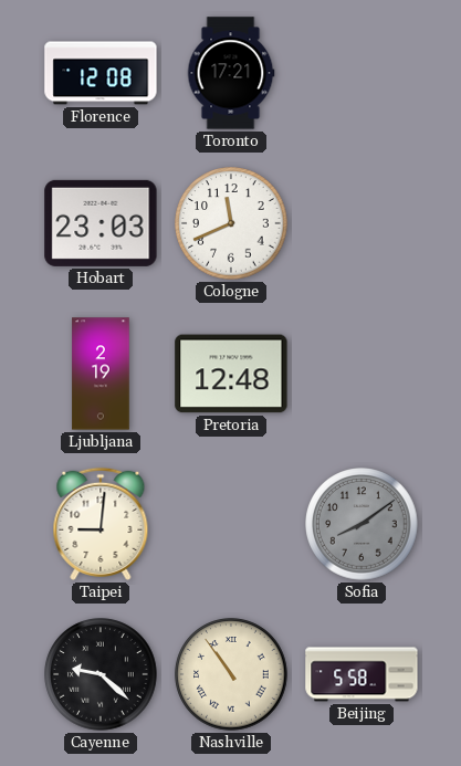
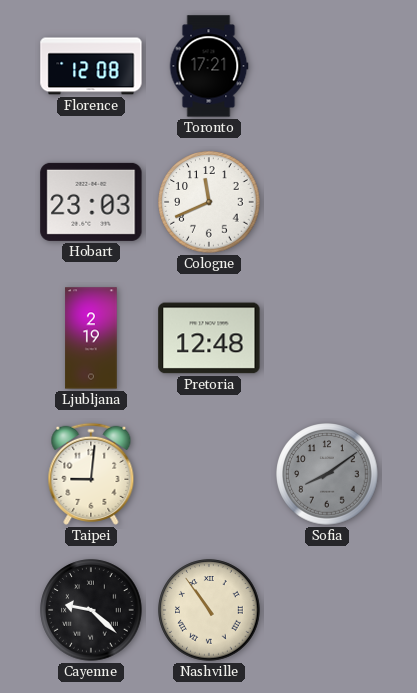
Beijing: 5:58 -> none (362, 674)
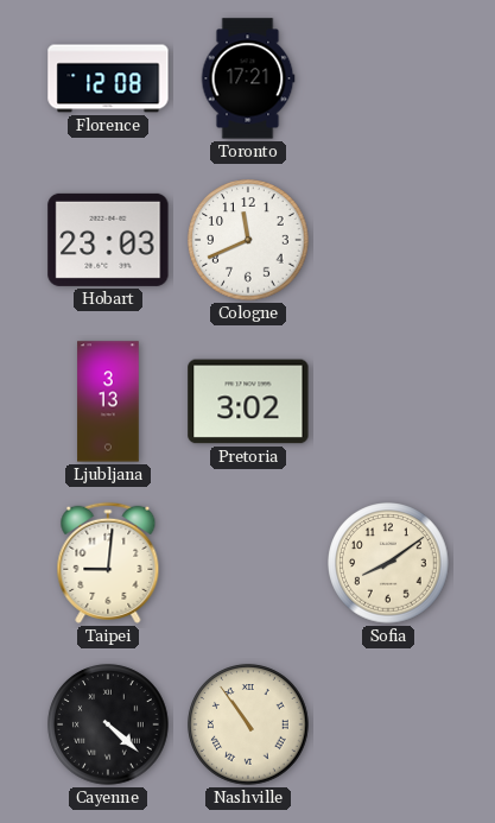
Ljubljana: 2:19 -> 3:13 (108, 401)
Pretoria: 12:48 -> 3:02 (248, 401)
Sofia dial: grey -> cream (388, 563)
Cayenne: 9:22 -> 4:22 (108, 724)
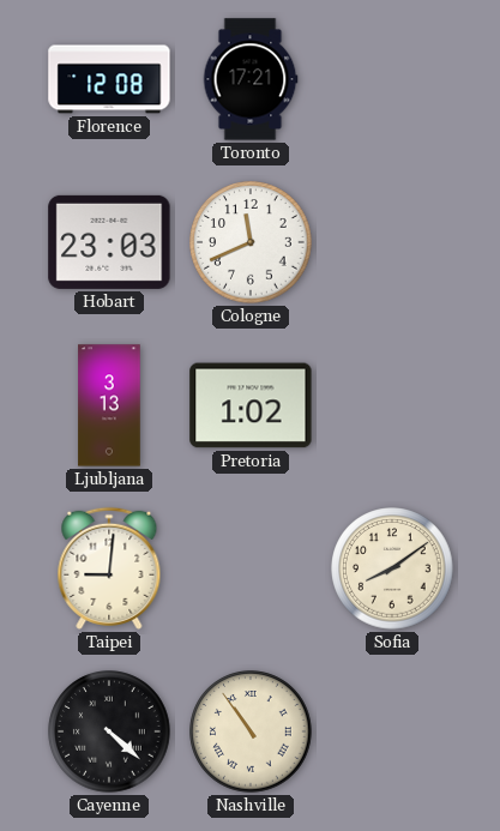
Pretoria: 3:02 -> 1:02 (251, 405)
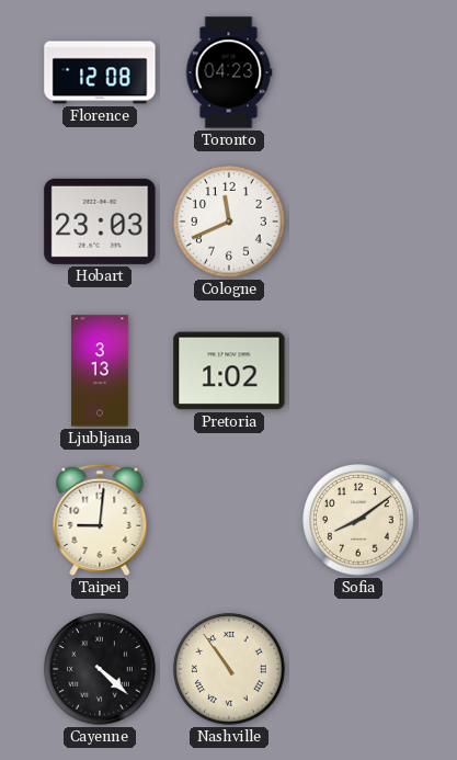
Toronto: 17:21 -> 04:23 (229, 72)
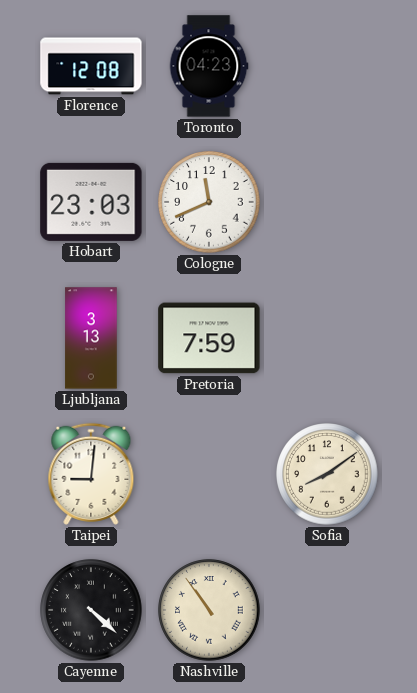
Pretoria: 1:02 -> 7:59 (209, 338)
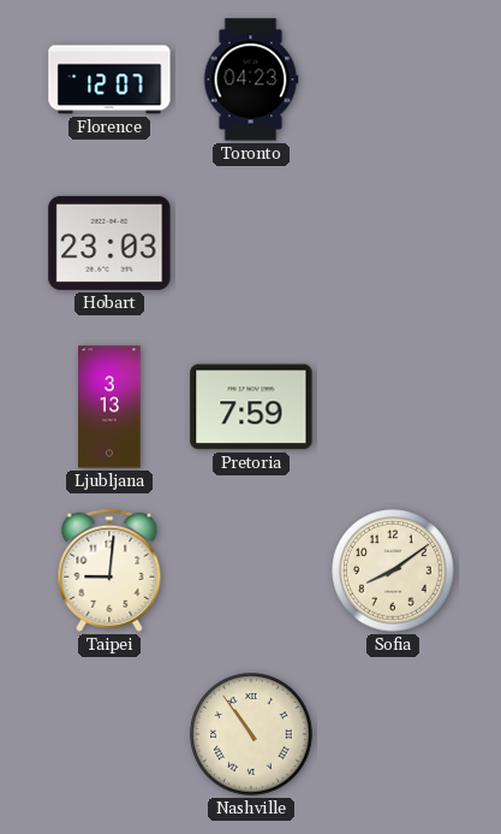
Florence: 12:08 -> 12:07 (109, 79)
Cologne: 11:41 -> none (209, 202)
Cayenne: 4:22 -> none (91, 610)
